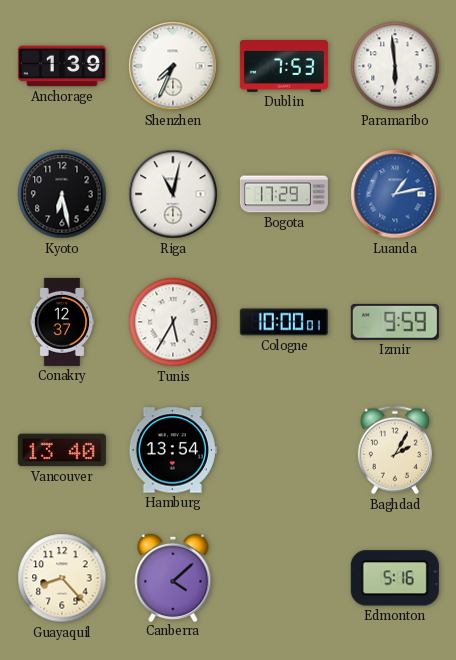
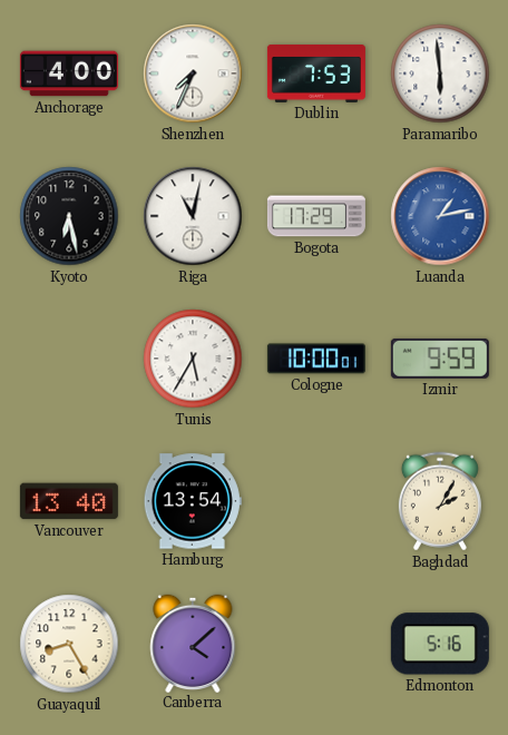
Anchorage: 1:39 -> 4:00 (69, 73)
Conakry: 12:37 -> none (62, 322)
Guayaquil: 8:23 -> 8:25 (69, 644)
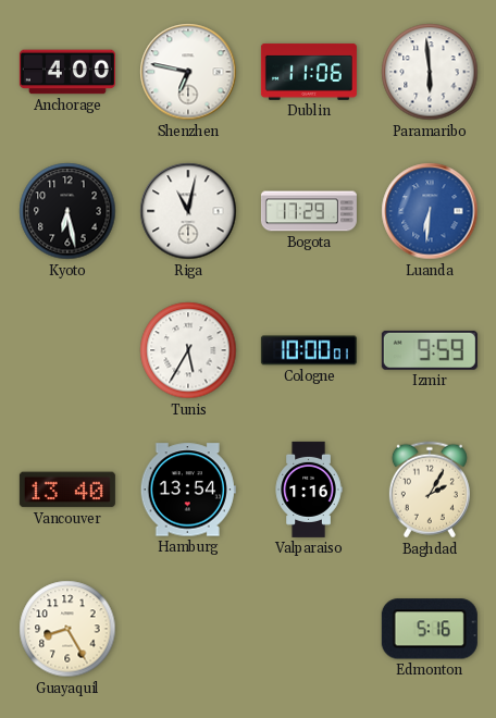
Shenzhen: 7:34 -> 6:47 (188, 72)
Dublin: 7:53 -> 11:06 (309, 72)
Luanda: 1:13 -> 6:31 (430, 211)
Valparaiso: none -> 1:16 (309, 490)
Canberra: 4:08 -> none (193, 643)
